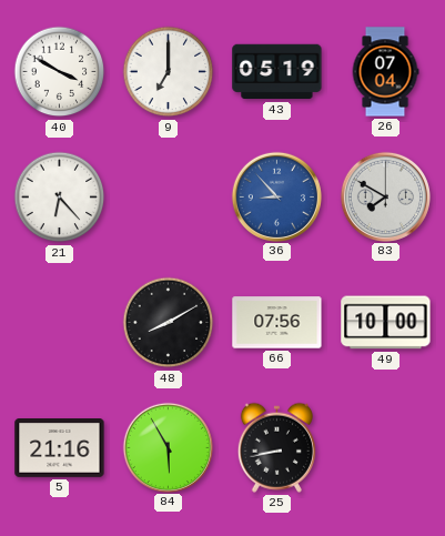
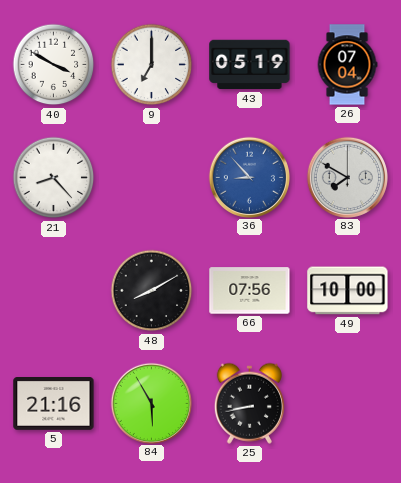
21: 6:23 -> 8:23 (54, 178)
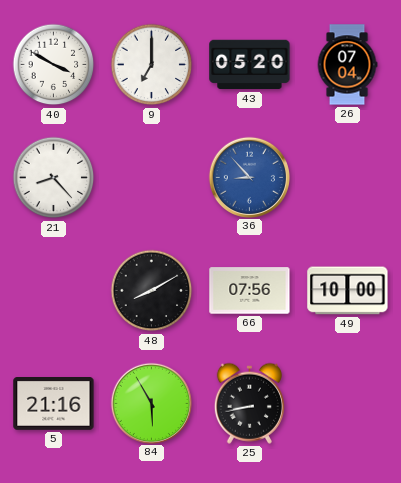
43: 05:19 -> 05:20 (250, 65)
83: 7:50 -> none (347, 177)
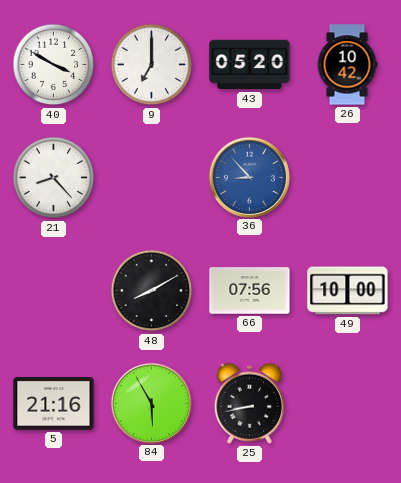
26: 07:04 -> 10:42 (347, 65)
